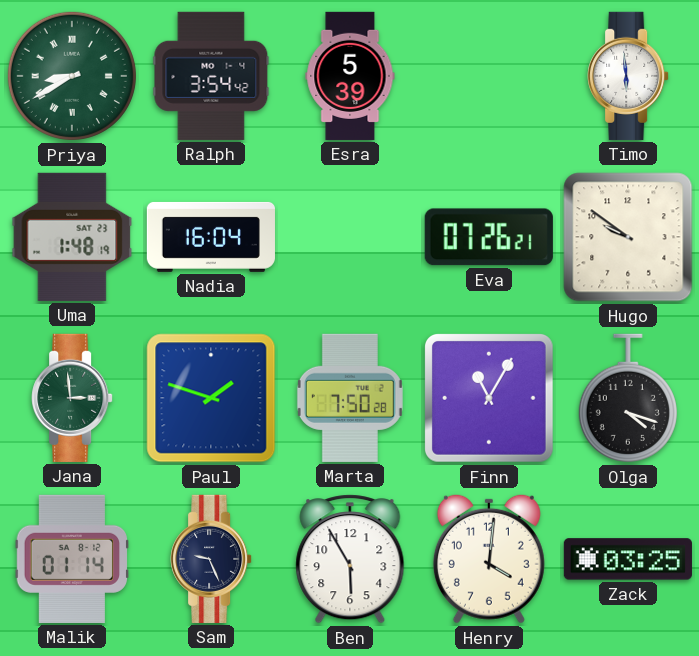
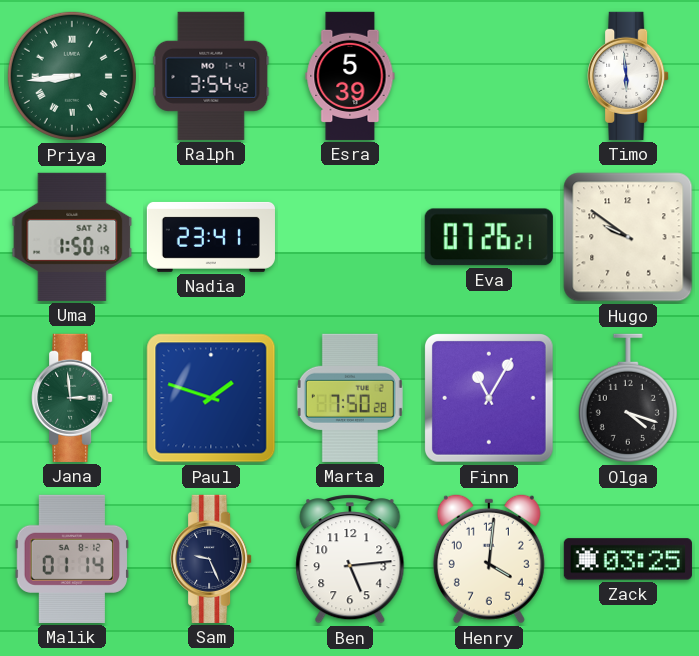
Priya: 8:40 -> 8:44 (72, 76)
Uma: 1:48 -> 1:50 (72, 237)
Nadia: 16:04 -> 23:41 (211, 237)
Ben: 5:55 -> 5:14 (350, 559)
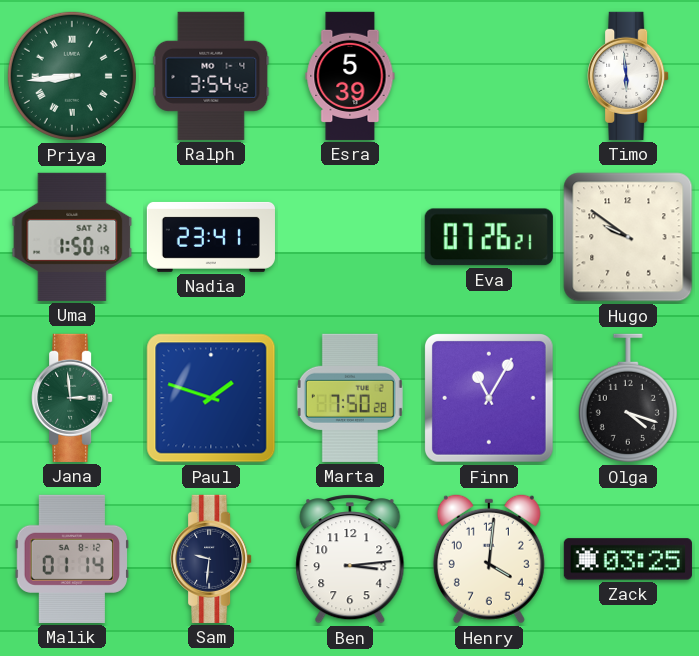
Sam: 9:26 -> 9:31 (211, 559)
Ben: 5:14 -> 3:14 (350, 559)
